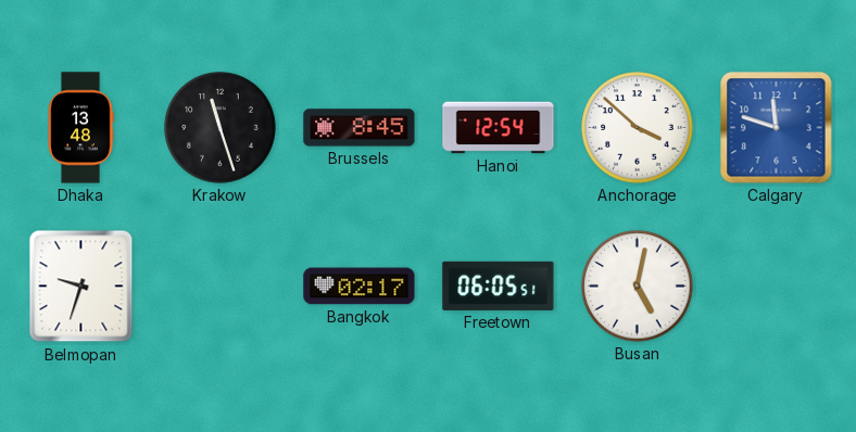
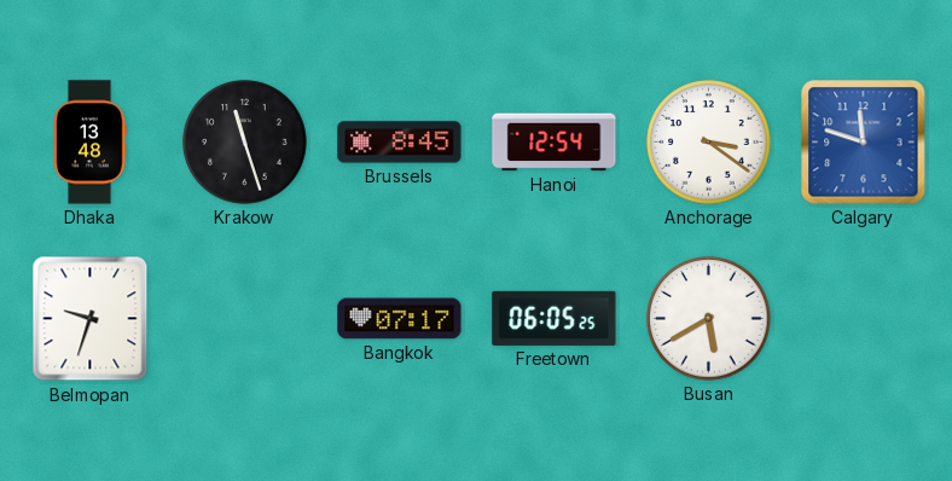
Anchorage: 3:52 -> 3:21 (709, 143)
Bangkok: 02:17 -> 07:17 (400, 319)
Freetown: 06:05:51 -> 06:05:25 (555, 318)
Busan: 5:02 -> 5:40 (709, 319)
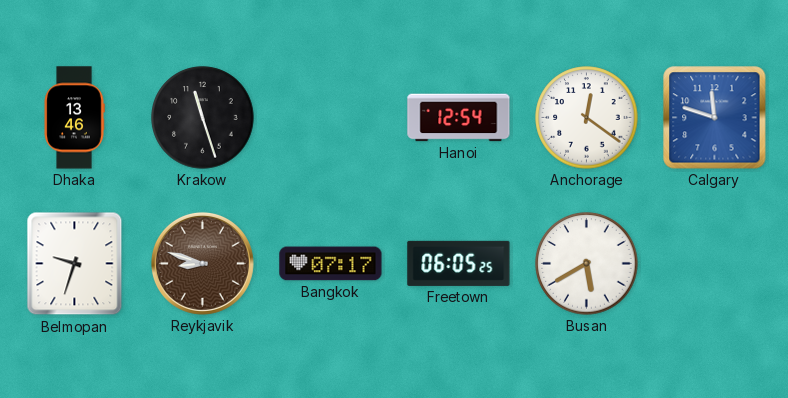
Dhaka: 13:48 -> 13:46 (74, 118)
Brussels: 8:45 -> none (400, 143)
Anchorage: 3:21 -> 12:21 (587, 118)
Reykjavik: none -> 8:48 (202, 263)
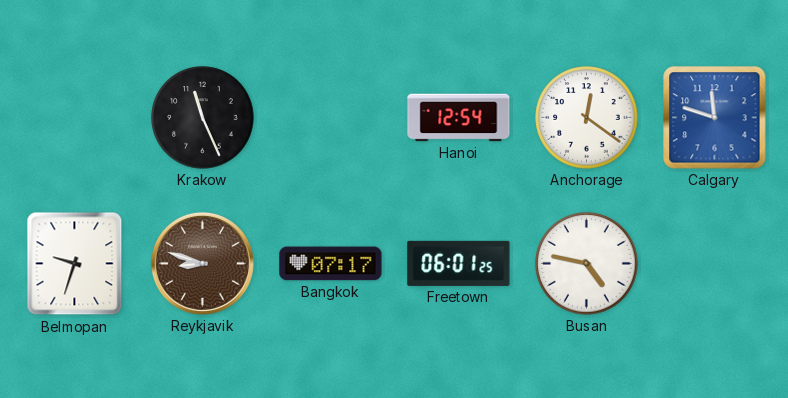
Dhaka: 13:46 -> none (74, 118)
Krakow: 11:27 -> 11:26 (203, 118)
Freetown: 06:05 -> 06:01 (459, 263)
Busan: 5:40 -> 4:47 (587, 264)
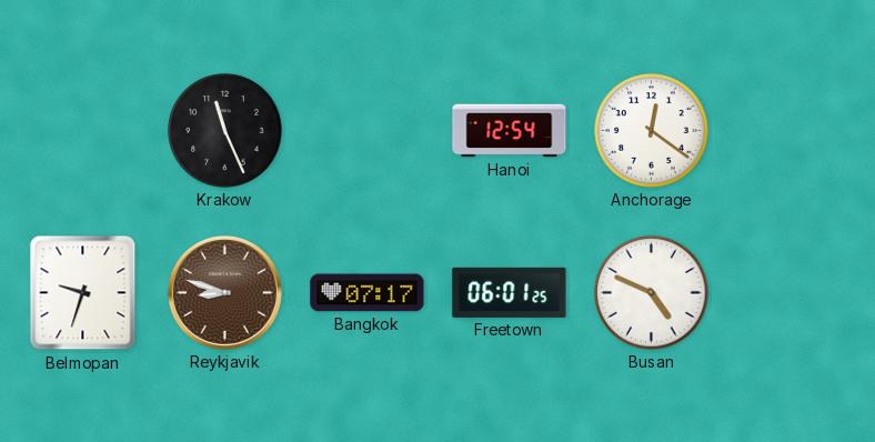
Calgary: 11:48 -> none (715, 118)
Busan: 4:47 -> 4:49 (652, 293)
